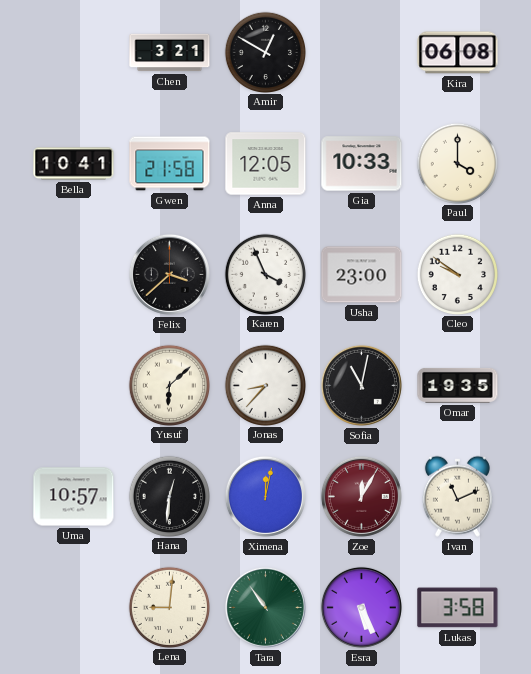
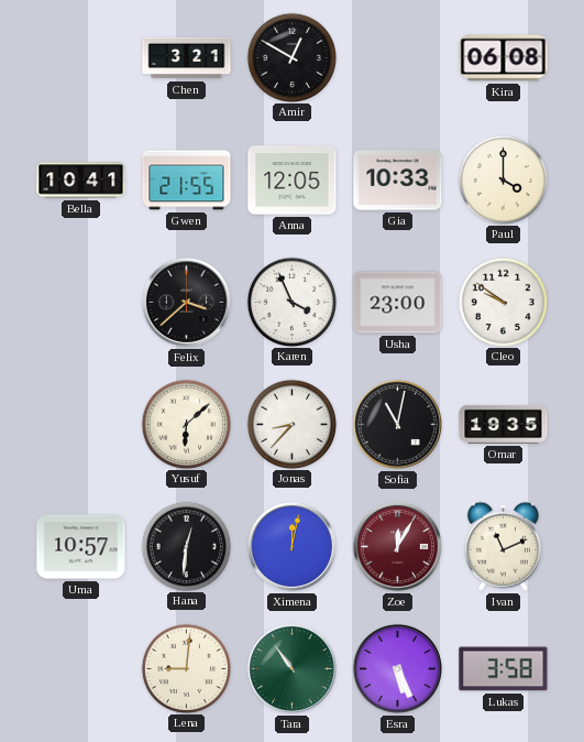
Gwen: 21:58 -> 21:55 (187, 181)
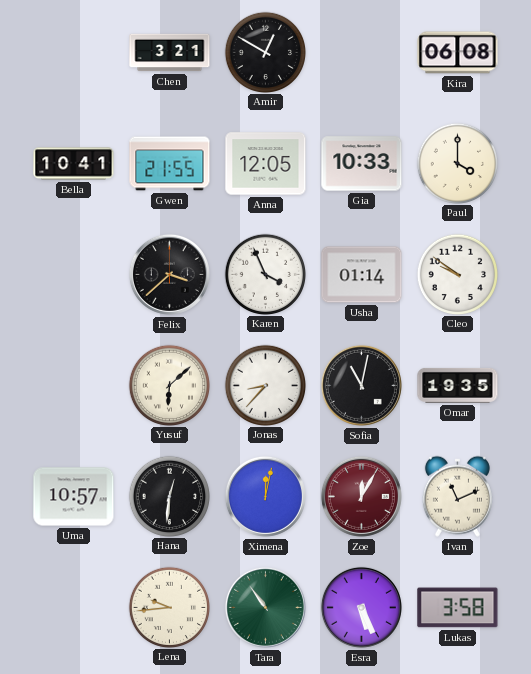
Usha: 23:00 -> 01:14 (362, 275)
Lena: 9:01 -> 9:44 (169, 607)
